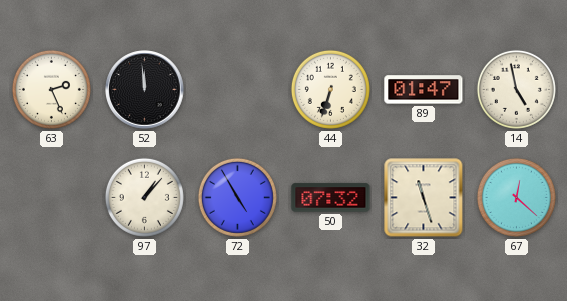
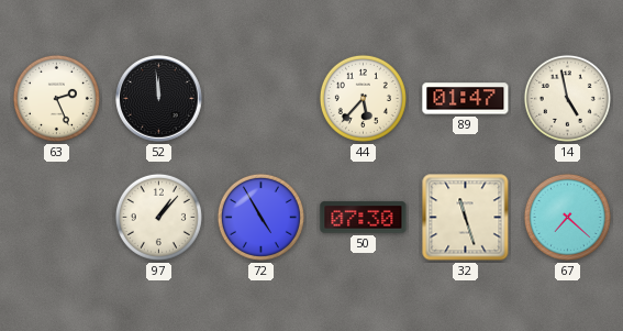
44: 6:33 -> 5:37 (363, 98)
50: 07:32 -> 07:30 (364, 218)
67: 12:22 -> 7:22 (567, 217)
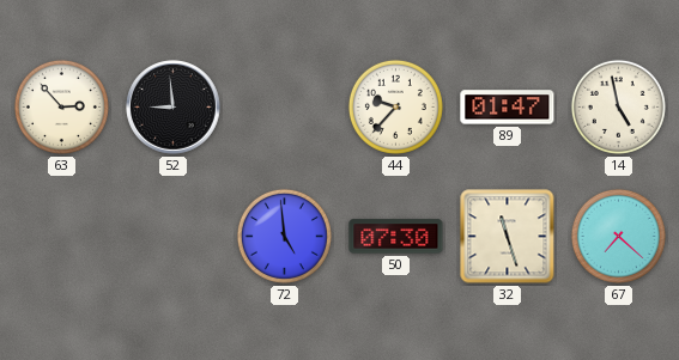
63: 2:26 -> 2:53 (61, 106)
52: 11:59 -> 8:59 (174, 108)
44: 5:37 -> 9:37 (395, 106)
97: 1:07 -> none (158, 217)
72: 4:55 -> 4:59 (284, 236)
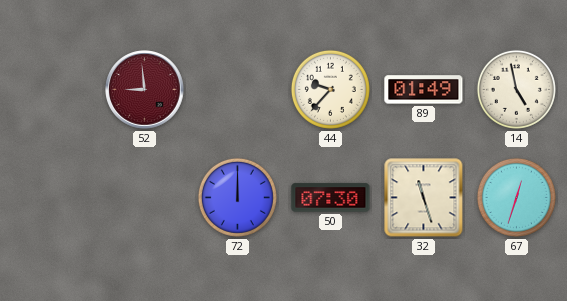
63: 2:53 -> none (61, 106)
52 dial: black -> burgundy (145, 90)
89: 01:47 -> 01:49 (424, 90)
72: 4:59 -> 12:00 (237, 197)
67: 7:22 -> 12:33 (516, 197)
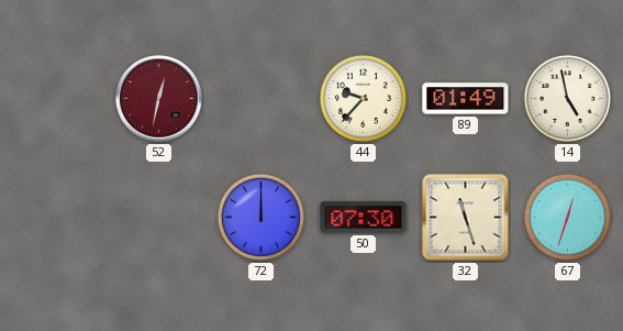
52: 8:59 -> 12:32 (159, 99)
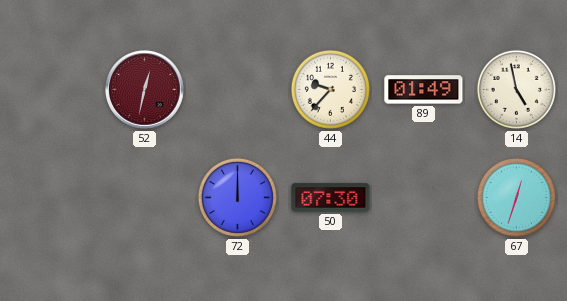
32: 11:27 -> none (466, 218)
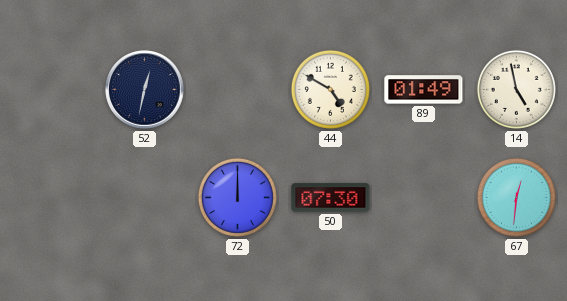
52 dial: burgundy -> navy (145, 90)
44: 9:37 -> 4:50 (330, 89)
67: 12:33 -> 12:31 (516, 197)
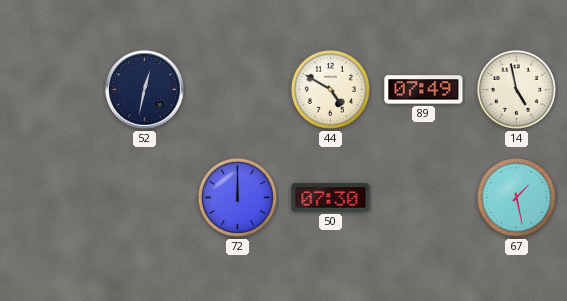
89: 01:49 -> 07:49 (424, 90)
67: 12:31 -> 1:28 (516, 197)
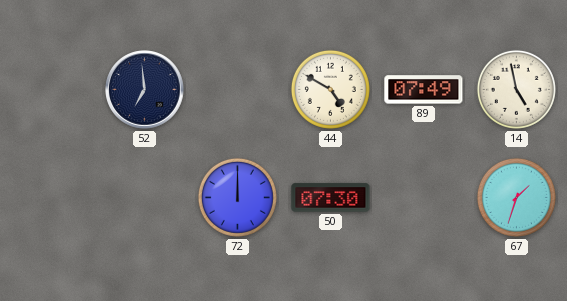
52: 12:32 -> 6:59 (145, 90)
67: 1:28 -> 1:33 (516, 197)
